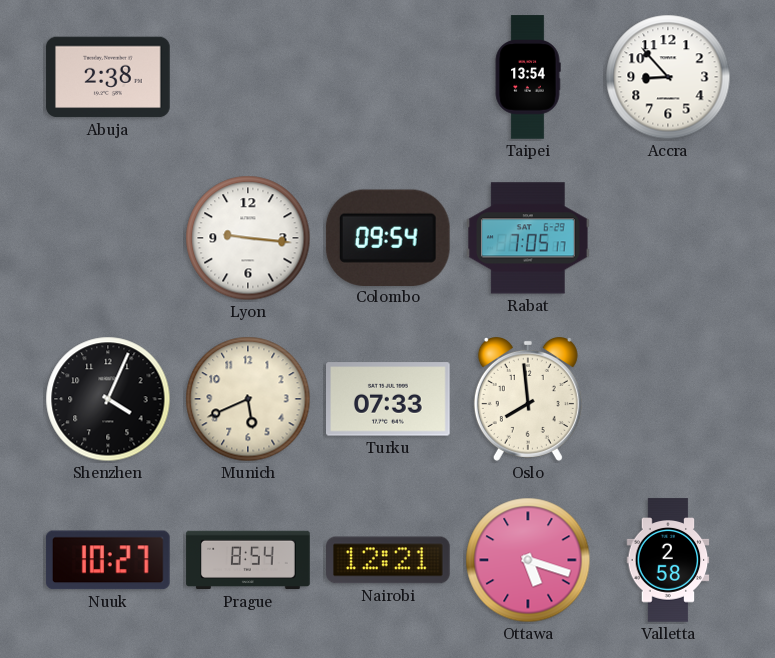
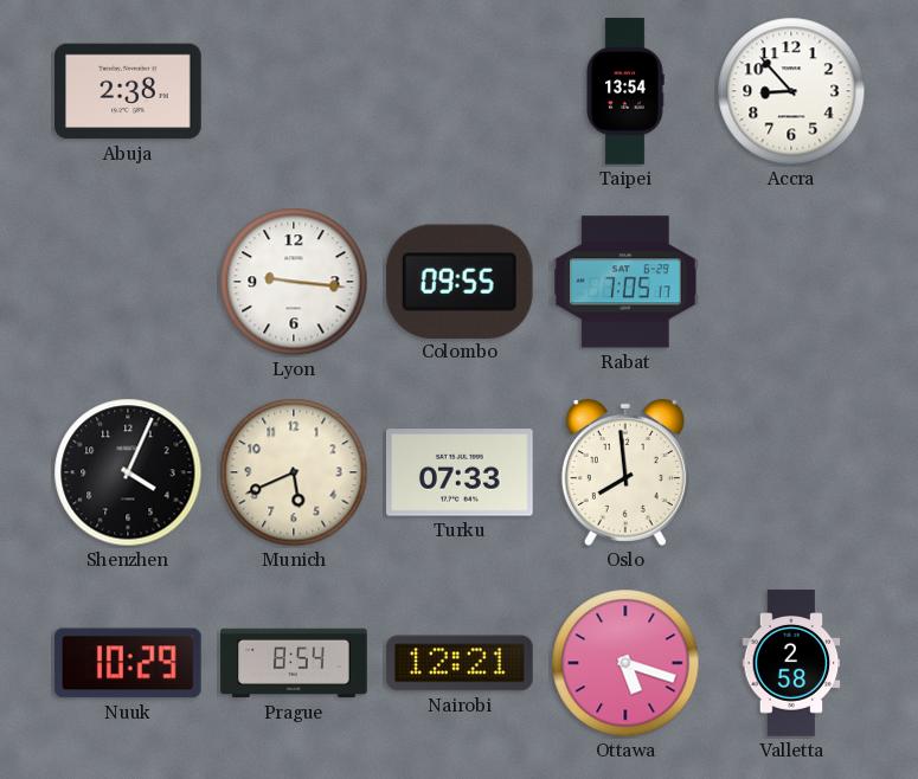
Colombo: 09:54 -> 09:55 (460, 281)
Nuuk: 10:27 -> 10:29 (128, 663)
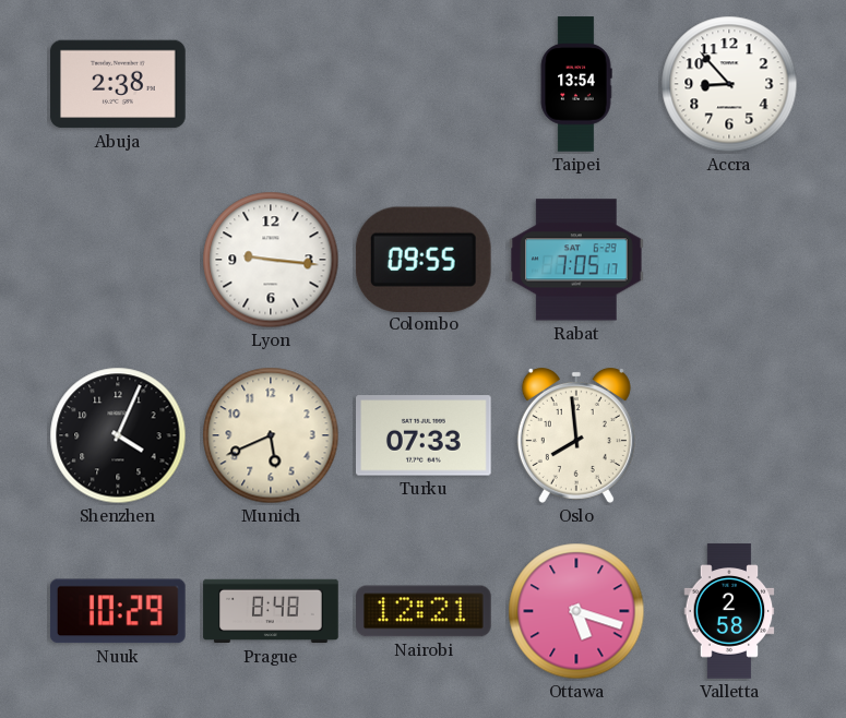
Prague: 8:54 -> 8:48 (271, 611)
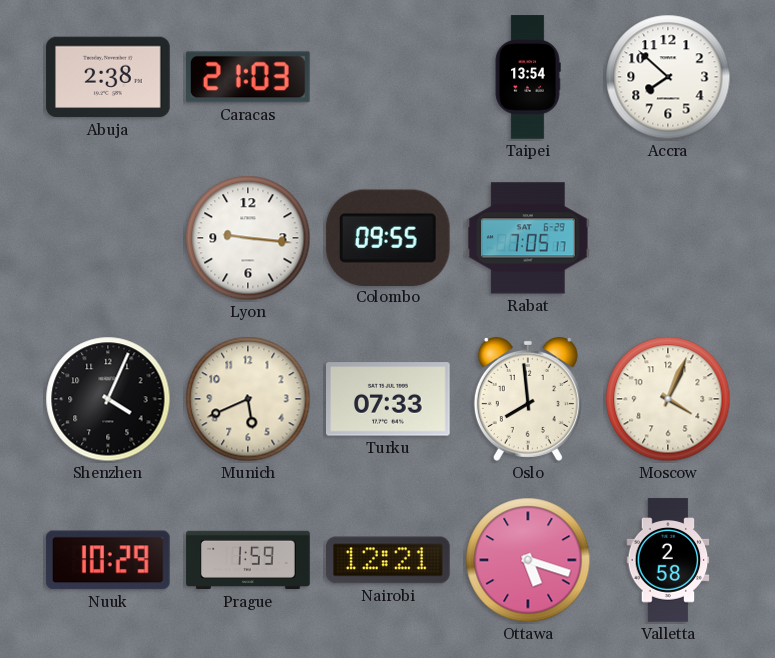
Caracas: none -> 21:03 (249, 77)
Accra: 8:53 -> 7:52 (668, 77)
Moscow: none -> 4:04 (668, 399)
Prague: 8:48 -> 1:59 (248, 560)
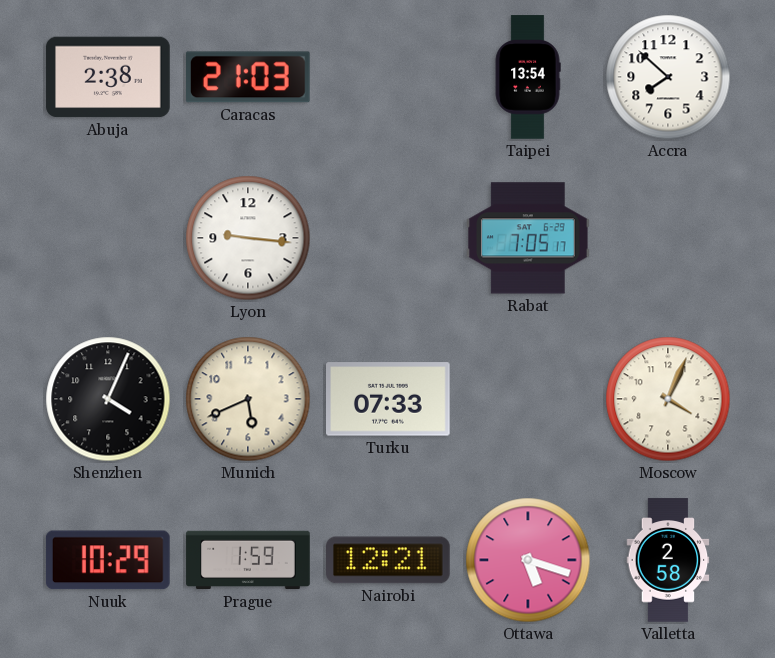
Colombo: 09:55 -> none (388, 237)
Oslo: 7:59 -> none (528, 399)
